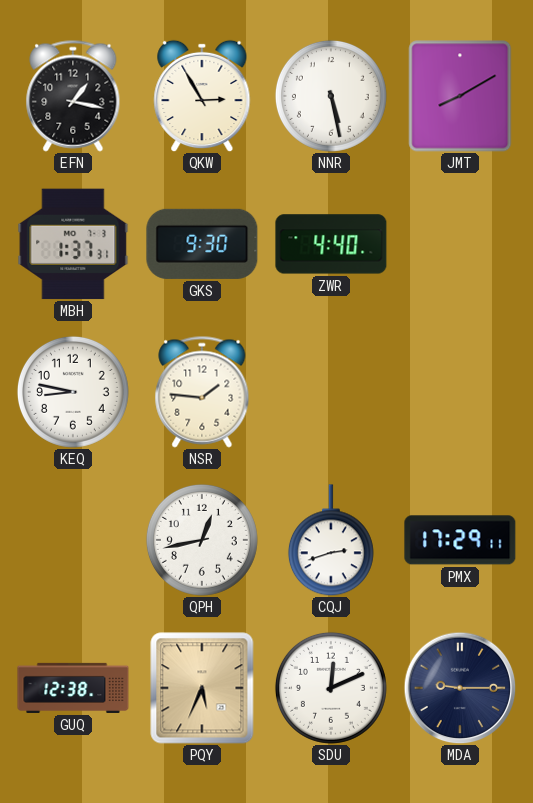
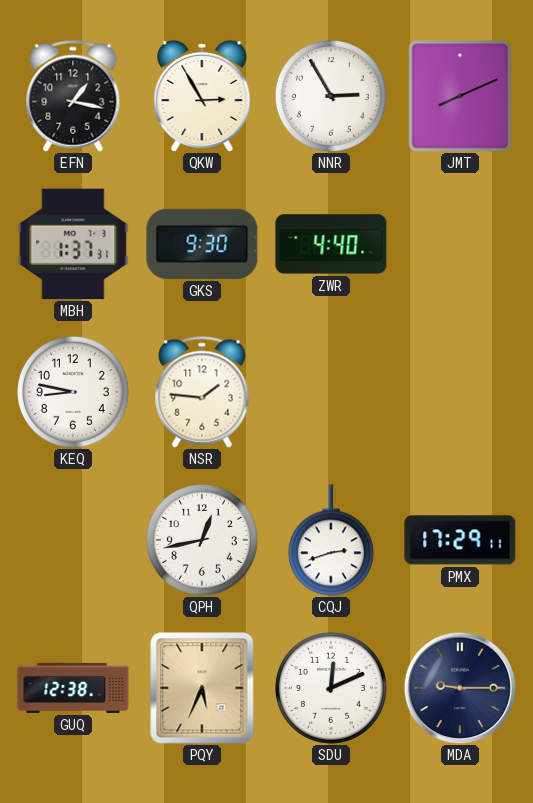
NNR: 5:28 -> 2:55 (331, 96)
JMT: 8:10 -> 8:11 (460, 96)
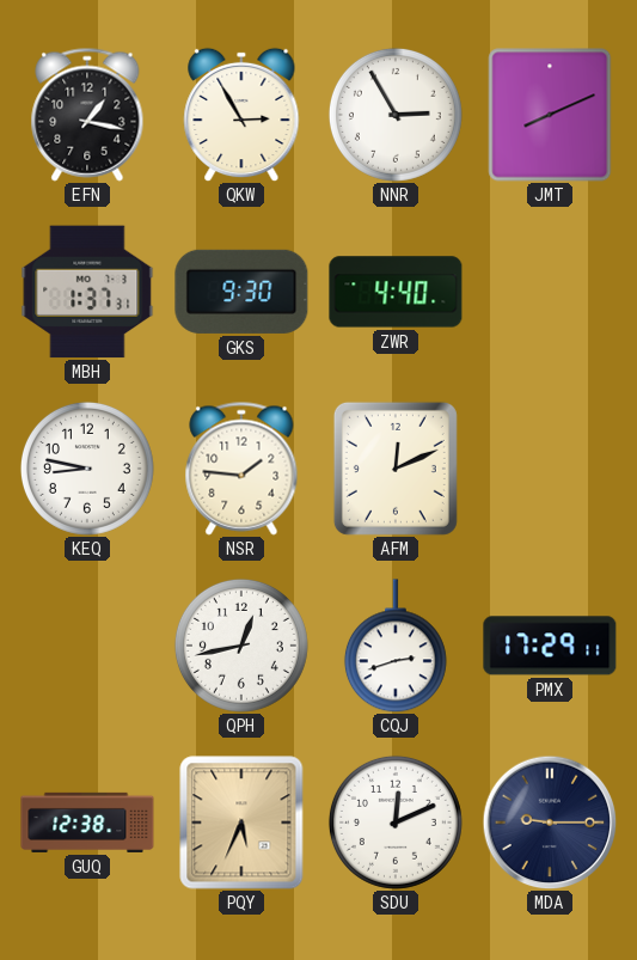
AFM: none -> 12:11 (396, 469)
